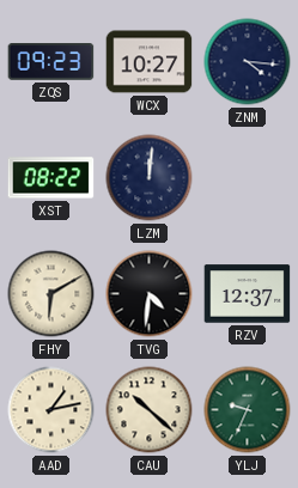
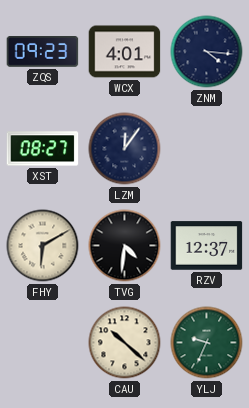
WCX: 10:27 -> 4:01 (125, 52)
XST: 08:22 -> 08:27 (43, 149)
LZM: 12:01 -> 12:06 (125, 149)
AAD: 1:13 -> none (51, 410)
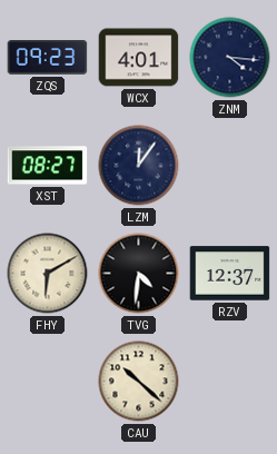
YLJ: 9:34 -> none (207, 343)
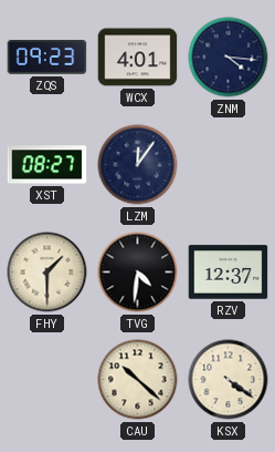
FHY: 6:10 -> 1:30 (47, 273)
KSX: none -> 4:21 (229, 380)
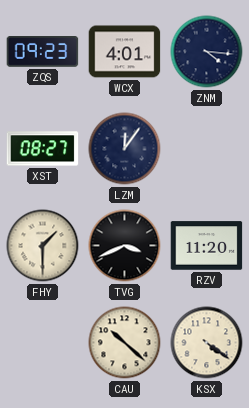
TVG: 4:31 -> 3:41 (125, 246)
RZV: 12:37 -> 11:20 (207, 246)
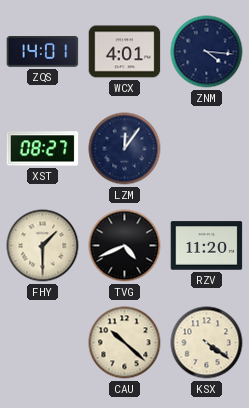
ZQS: 09:23 -> 14:01 (43, 52)
TVG: 3:41 -> 4:41 (125, 246)
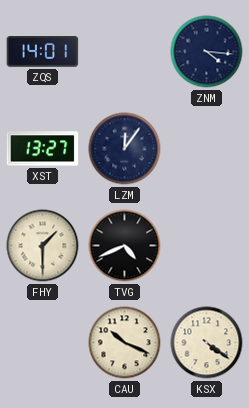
WCX: 4:01 -> none (125, 52)
XST: 08:27 -> 13:27 (43, 149)
RZV: 11:20 -> none (207, 246)
CAU: 10:22 -> 10:19 (125, 343)
